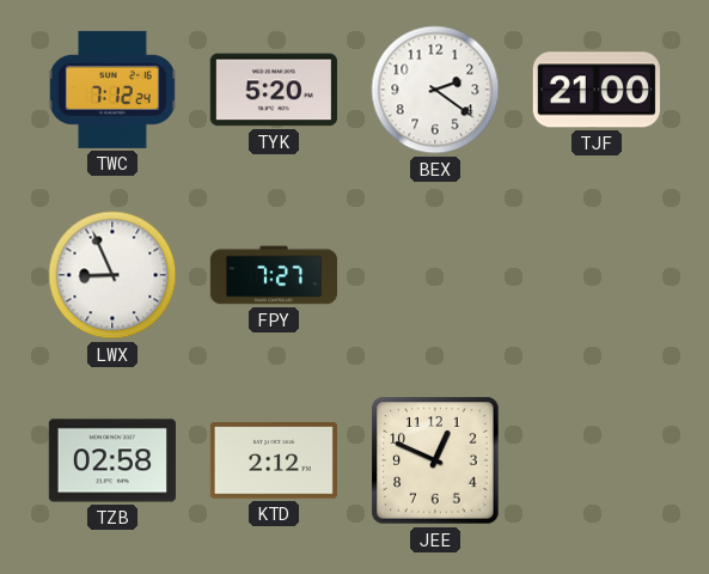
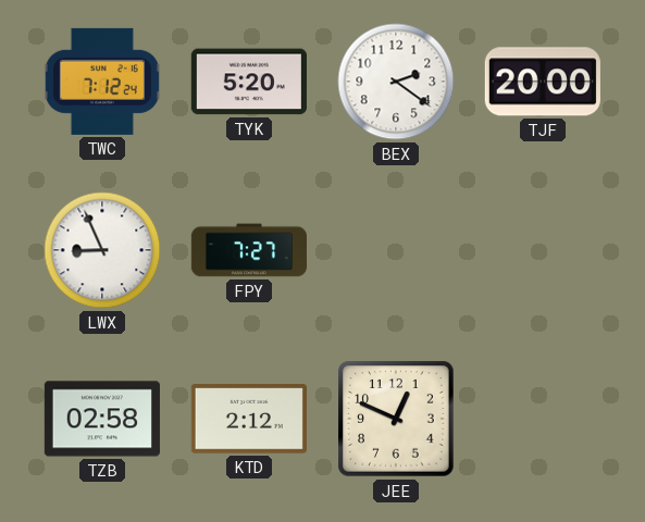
TJF: 21:00 -> 20:00 (543, 82)
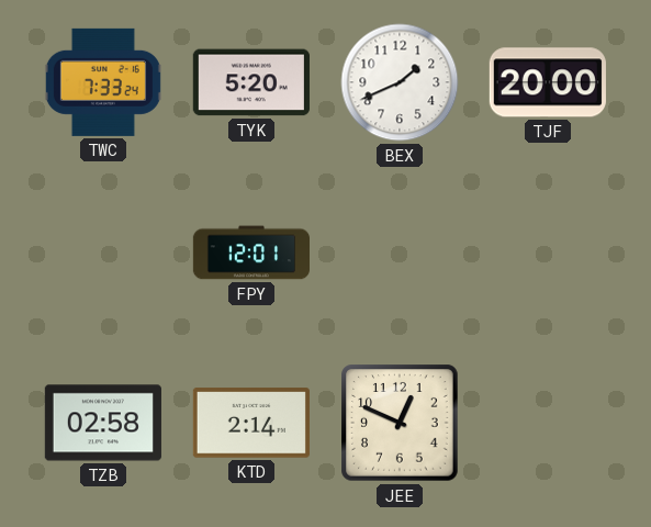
TWC: 7:12 -> 7:33 (103, 82)
BEX: 2:21 -> 1:41 (400, 82)
LWX: 8:56 -> none (102, 250)
FPY: 7:27 -> 12:01 (250, 253)
KTD: 2:12 -> 2:14 (251, 423)
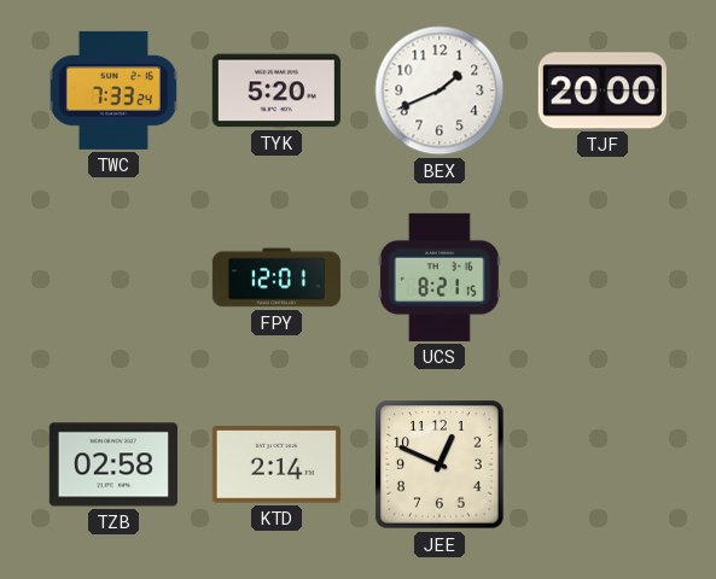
UCS: none -> 8:21 (440, 277)
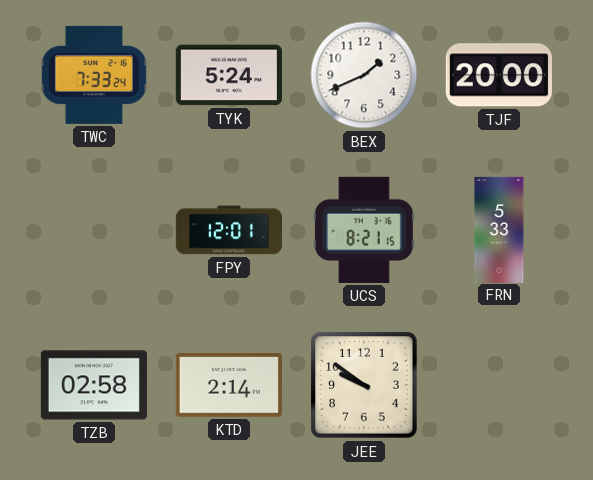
TYK: 5:20 -> 5:24 (229, 75)
FRN: none -> 5:33 (499, 229)
JEE: 12:49 -> 9:51 (364, 385)
